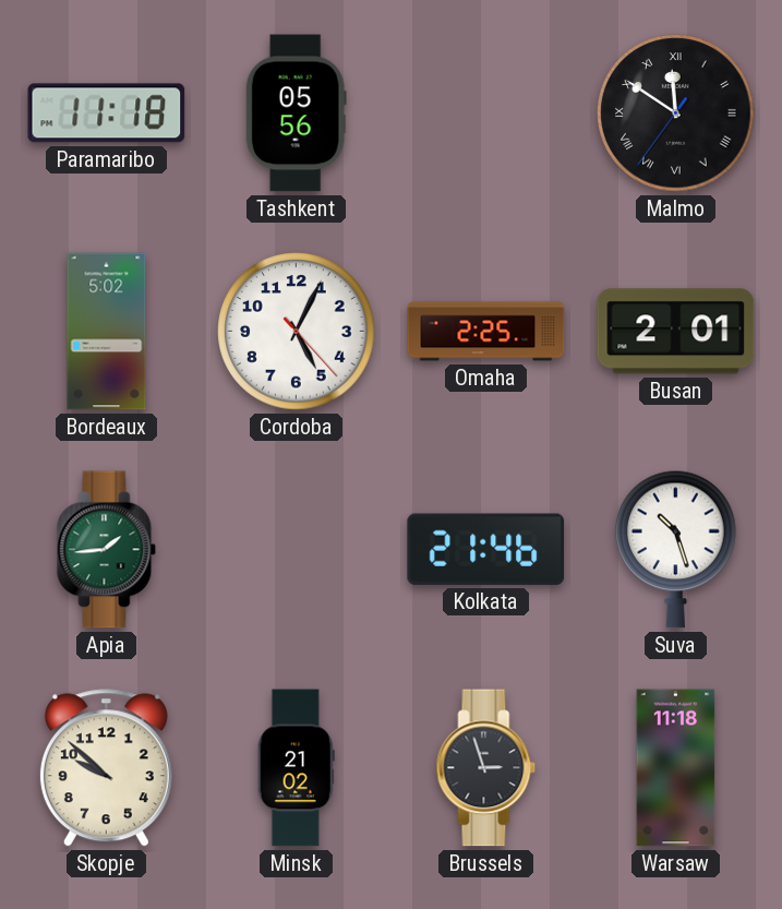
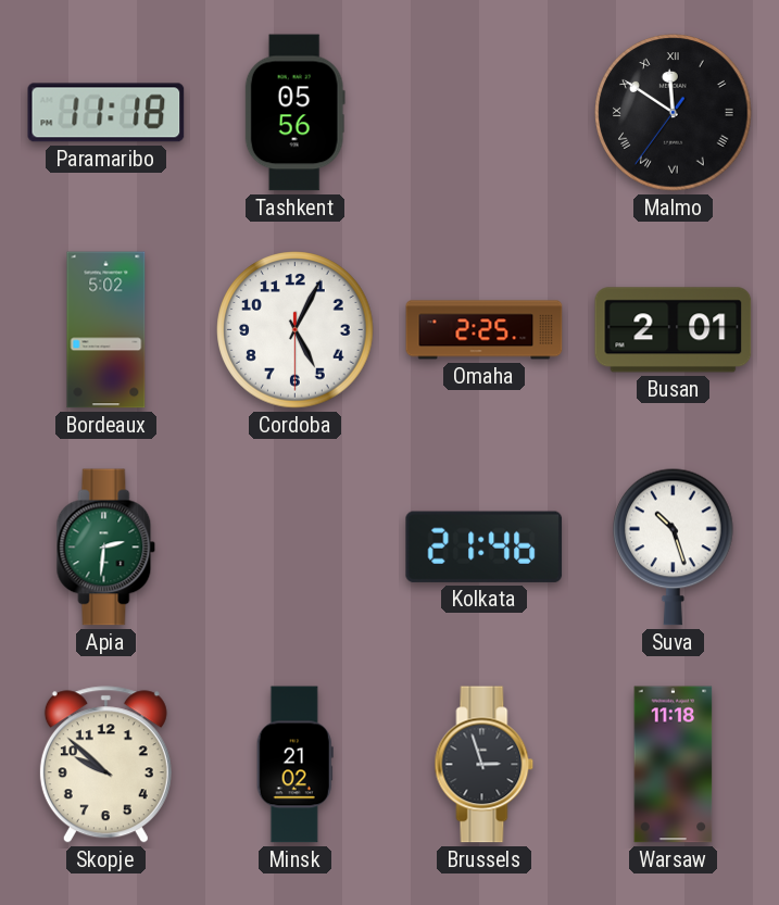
Cordoba: 5:04:23 -> 5:04:30 (296, 330)
Apia: 1:44 -> 2:31 (106, 548)
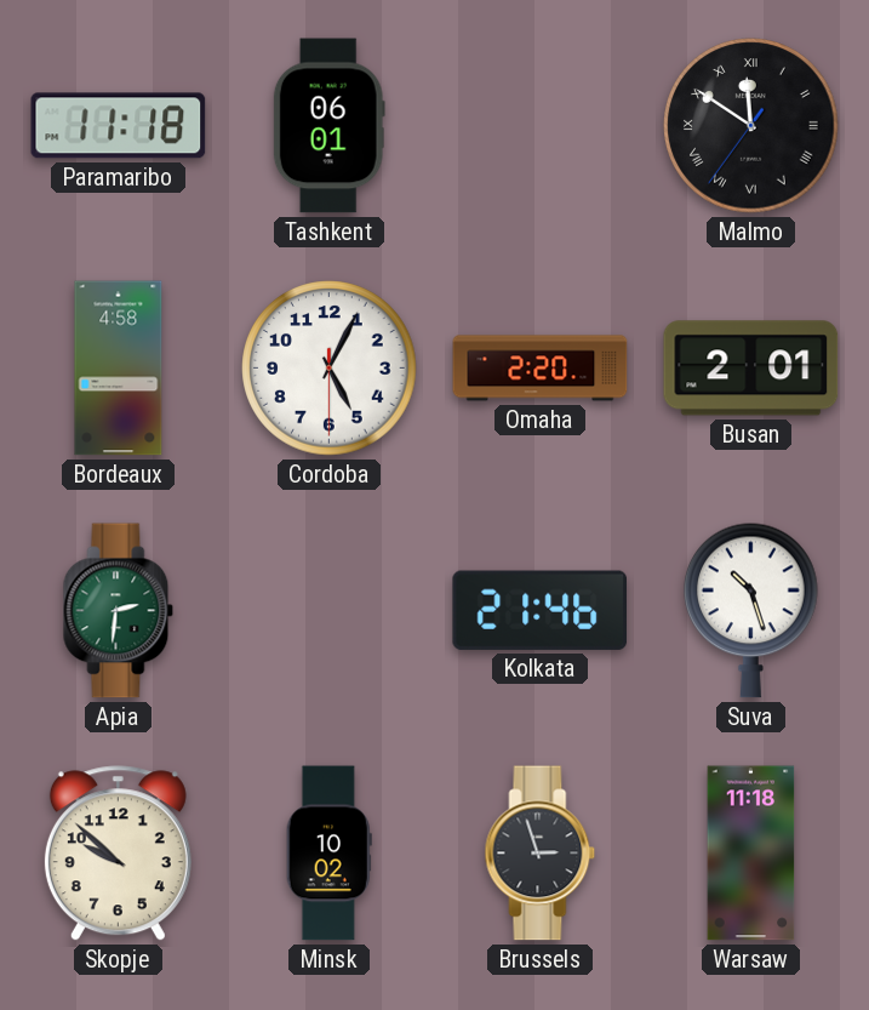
Tashkent: 05:56 -> 06:01 (328, 126)
Bordeaux: 5:02 -> 4:58 (119, 369)
Omaha: 2:25 -> 2:20 (541, 369)
Minsk: 21:02 -> 10:02 (328, 854)
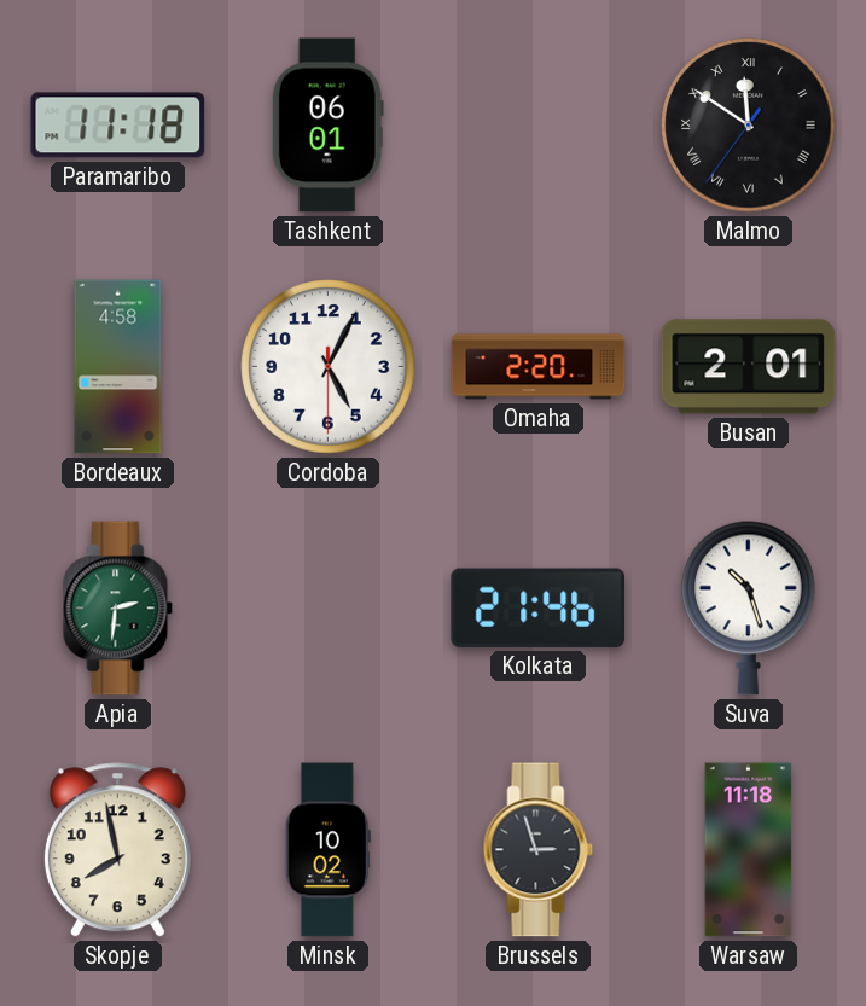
Skopje: 9:52 -> 7:58 (117, 850)
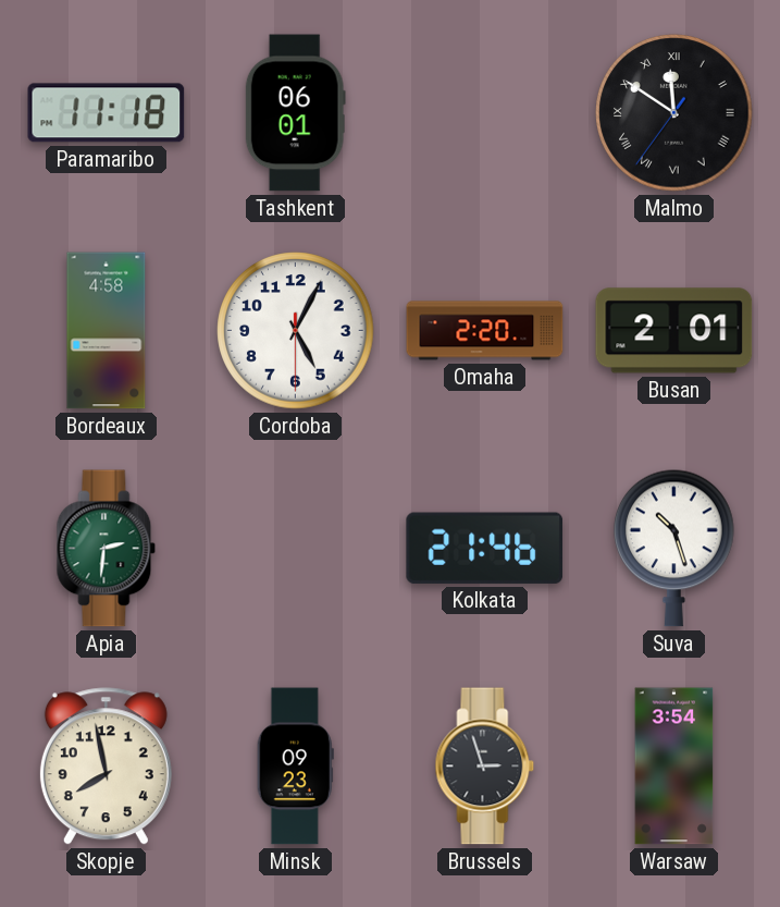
Minsk: 10:02 -> 09:23 (295, 767)
Warsaw: 11:18 -> 3:54 (674, 767)
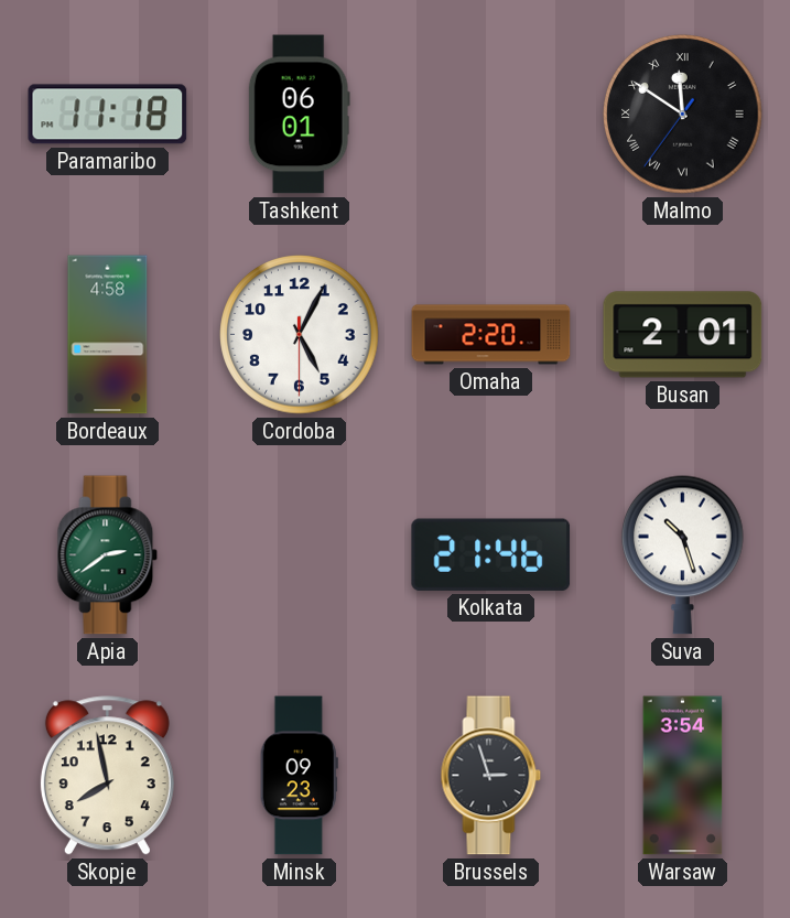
Apia: 2:31 -> 2:39 (108, 555)
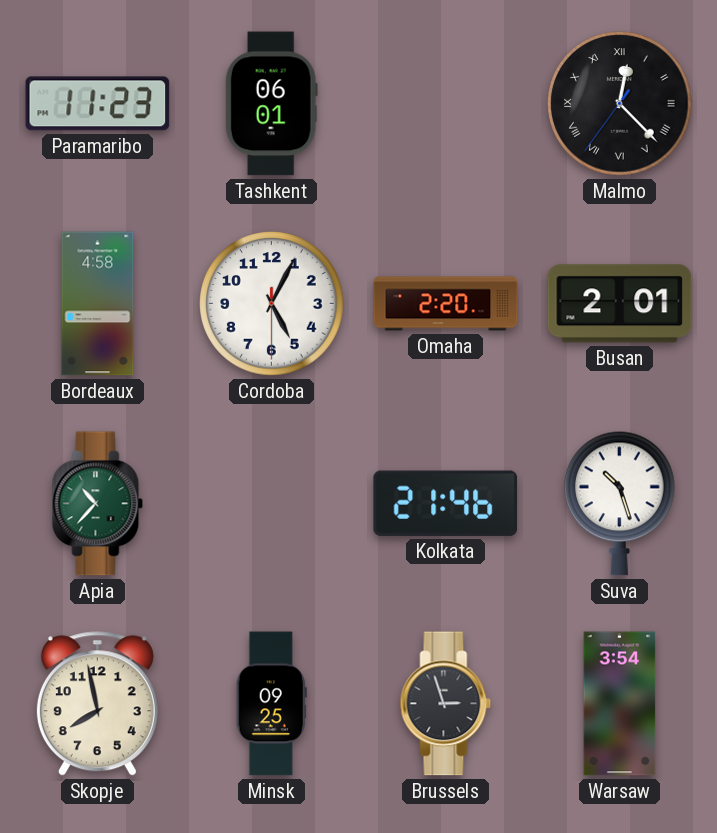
Paramaribo: 11:18 -> 11:23 (98, 104)
Malmo: 11:50 -> 12:22 (620, 104)
Apia: 2:39 -> 10:37 (98, 504)
Minsk: 09:23 -> 09:25 (271, 704)
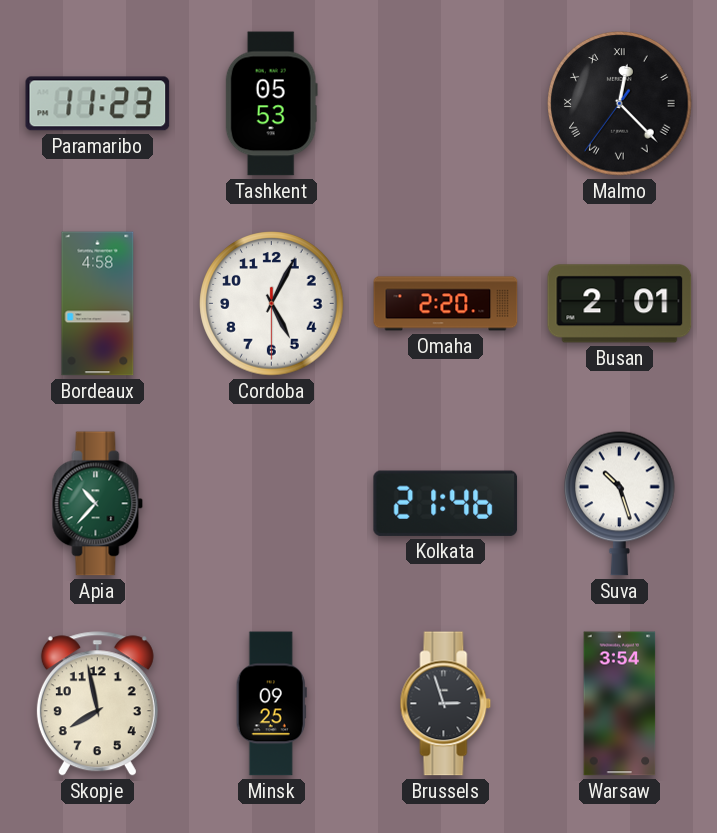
Tashkent: 06:01 -> 05:53 (271, 104)
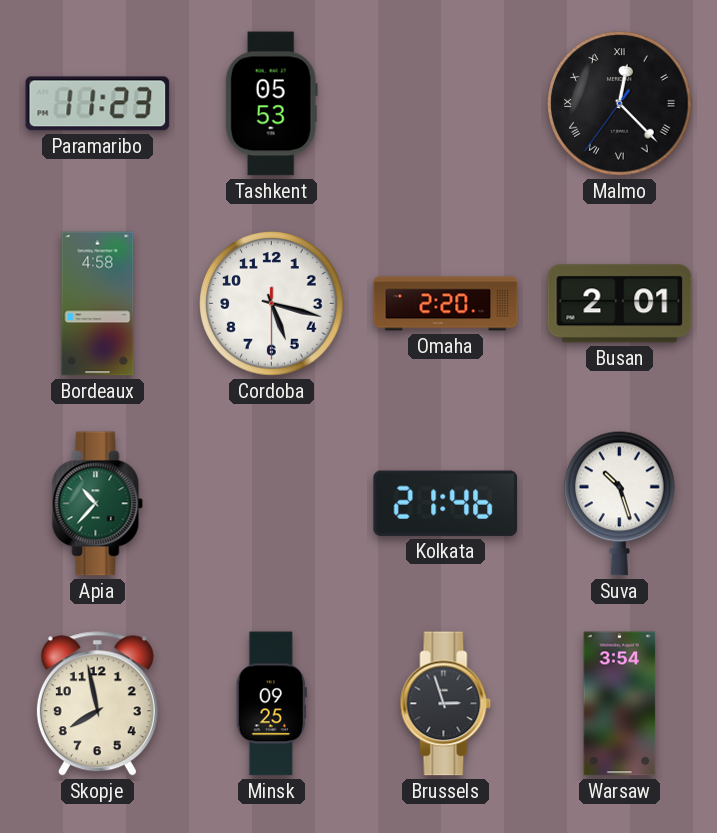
Cordoba: 5:04 -> 5:17 (272, 304)
